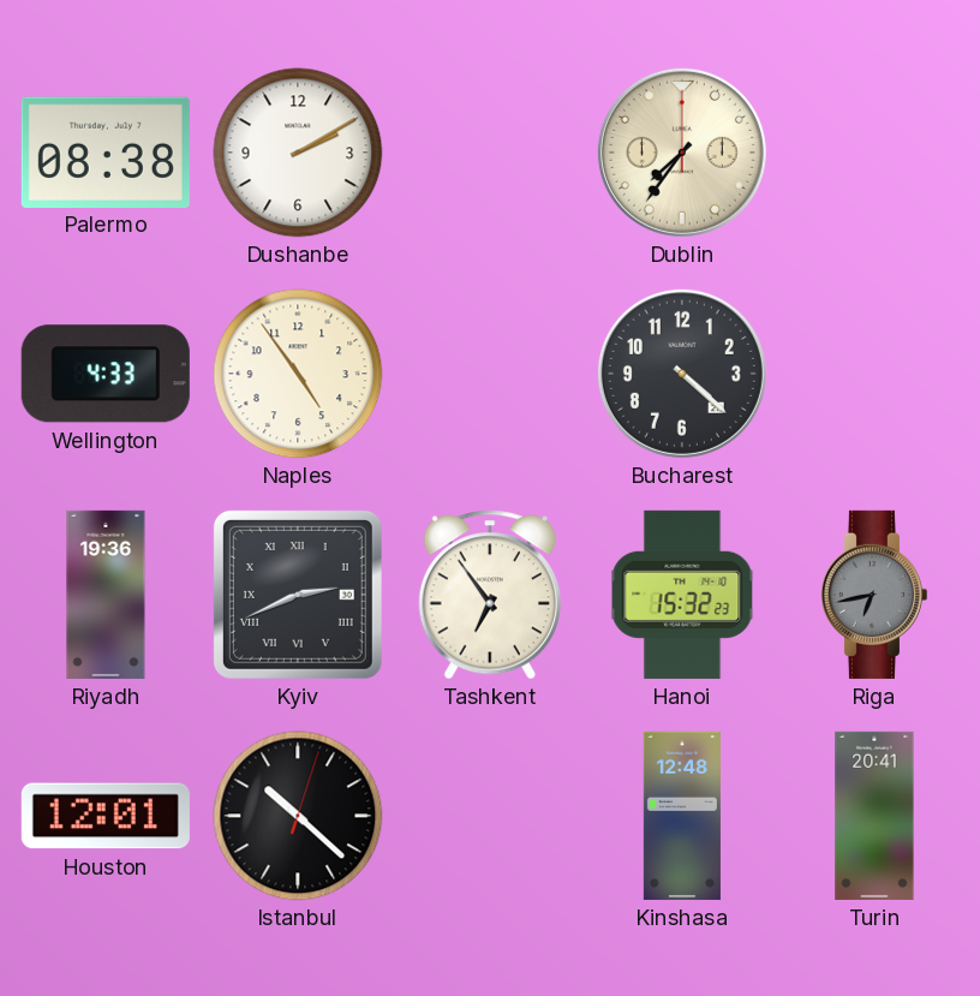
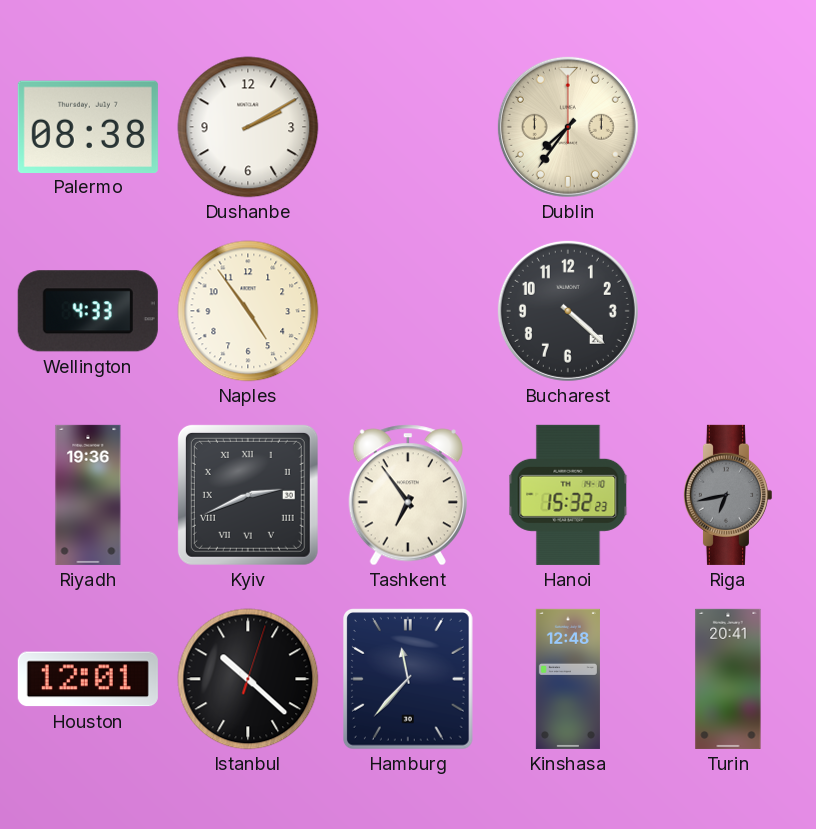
Hamburg: none -> 11:37 (409, 680)
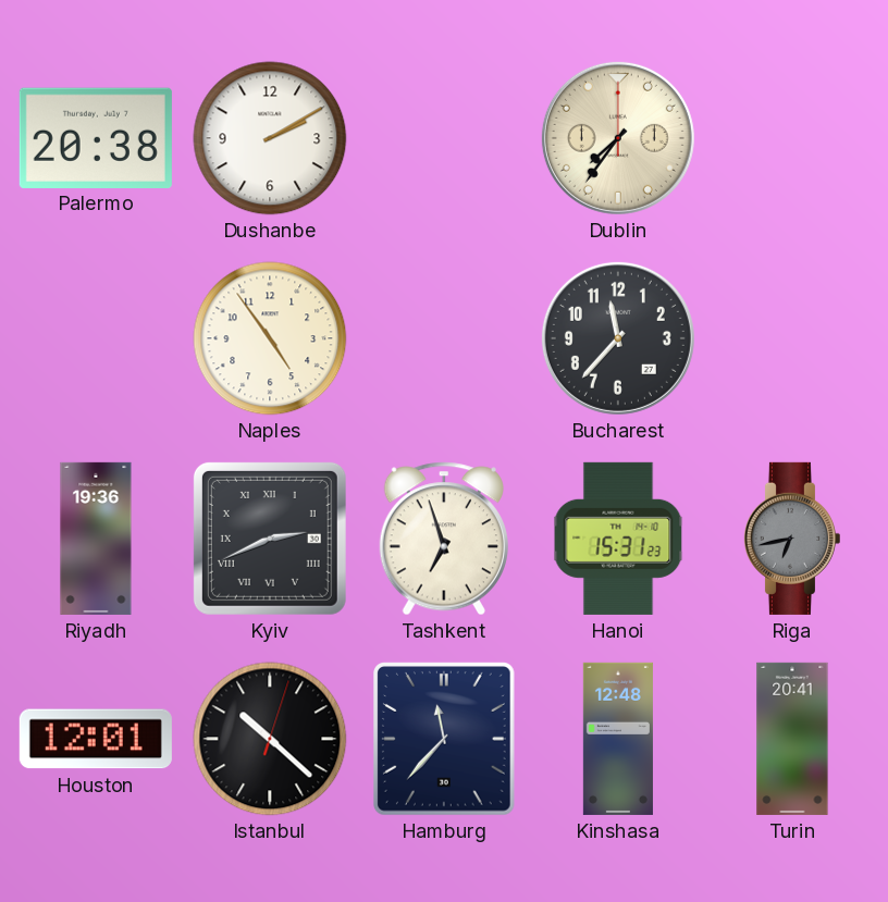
Palermo: 08:38 -> 20:38 (96, 137)
Wellington: 4:33 -> none (88, 311)
Bucharest: 4:22 -> 11:37 (618, 338)
Tashkent: 6:54 -> 6:57 (444, 539)
Hanoi: 15:32 -> 15:31 (618, 539)
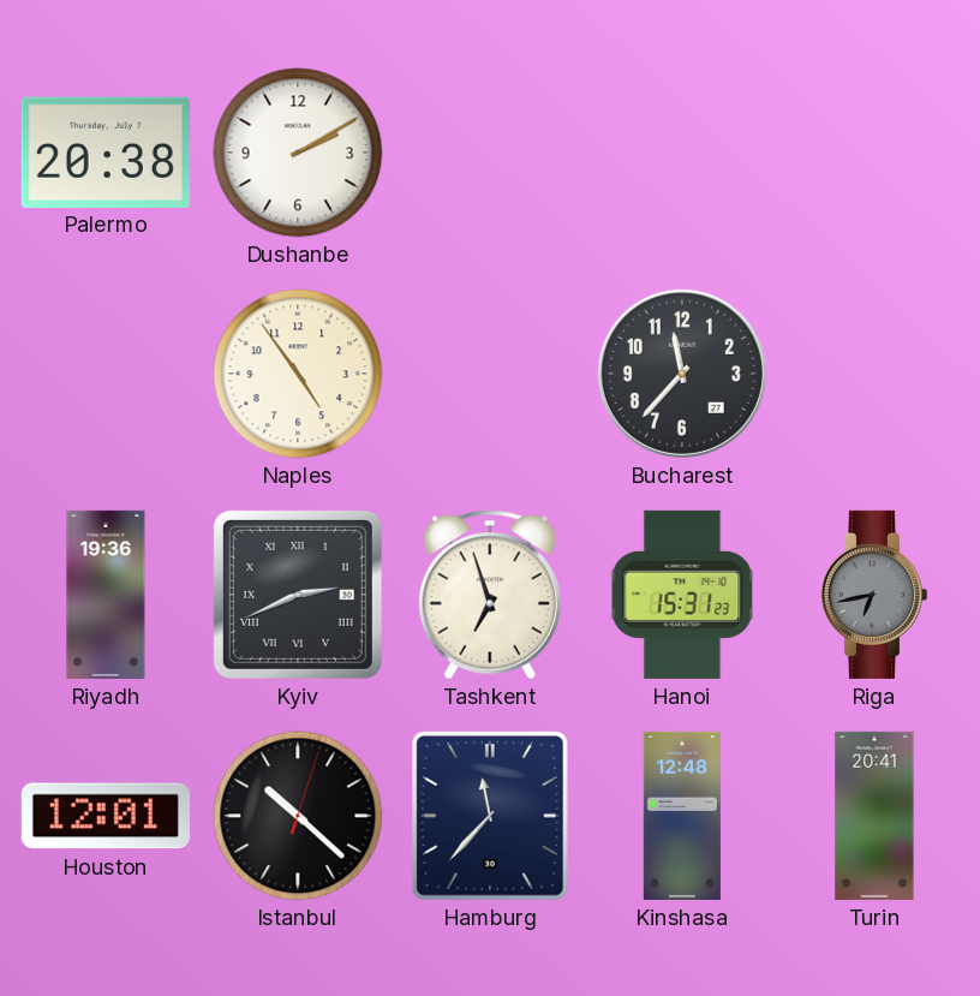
Dublin: 7:36 -> none (618, 138)
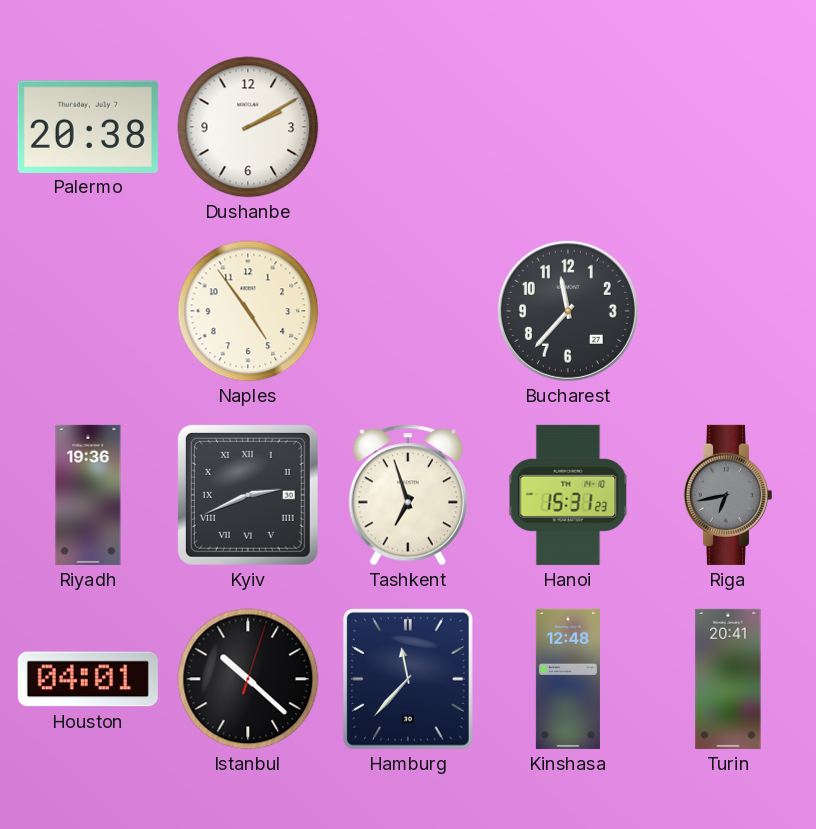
Houston: 12:01 -> 04:01 (88, 679)
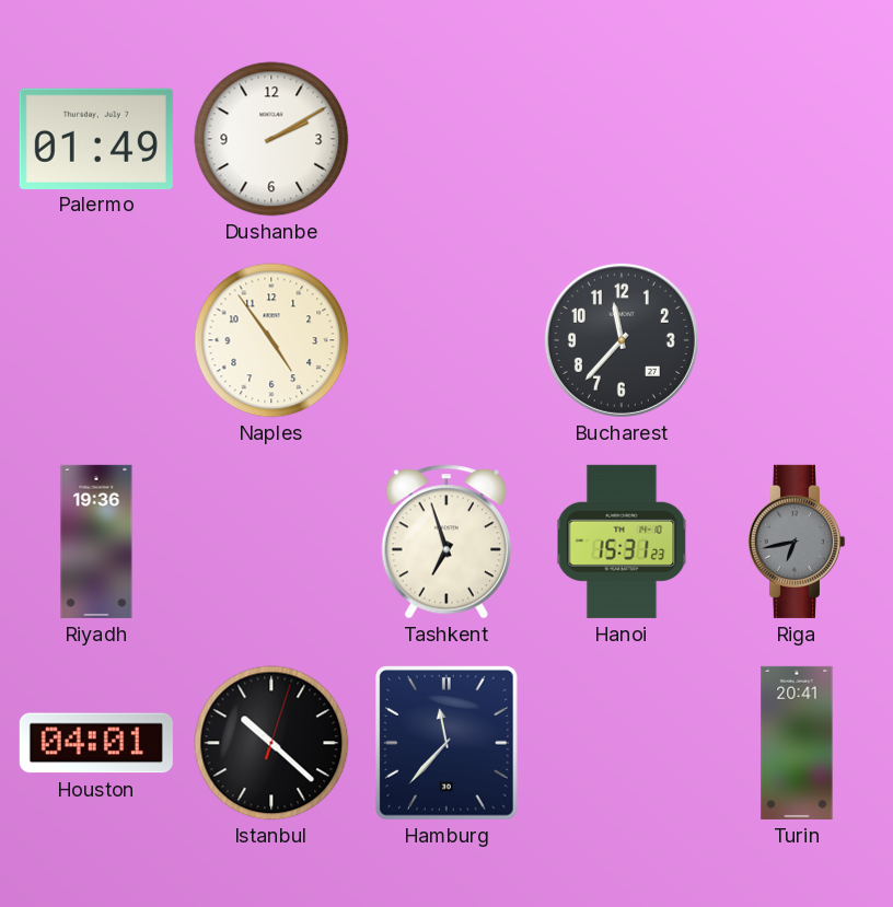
Palermo: 20:38 -> 01:49 (96, 138)
Kyiv: 2:41 -> none (248, 495)
Kinshasa: 12:48 -> none (568, 679)
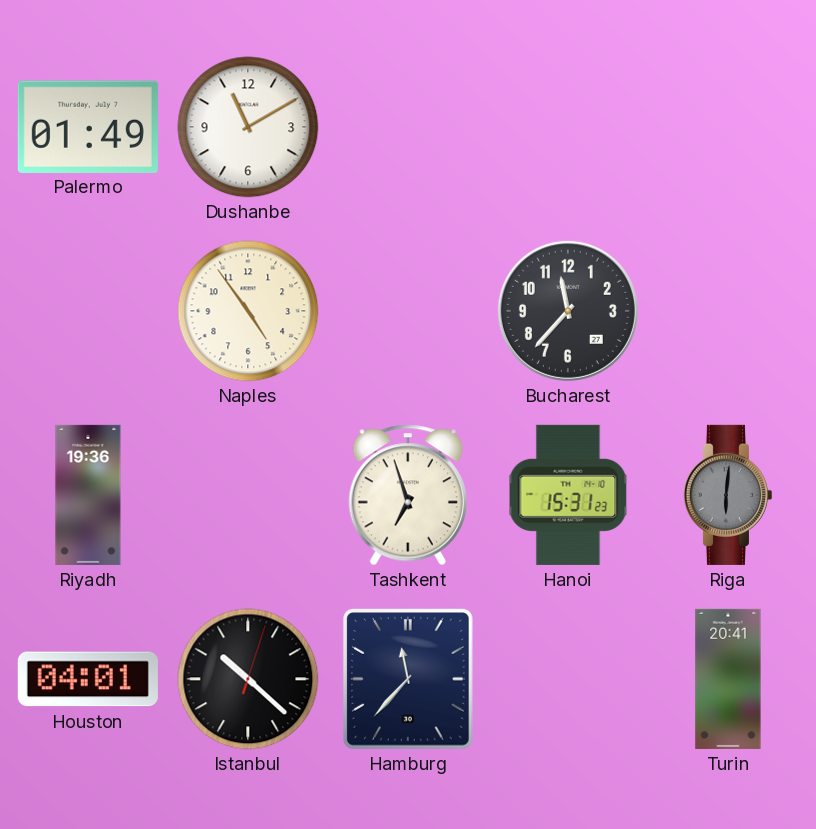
Dushanbe: 2:10 -> 11:10 (248, 127)
Riga: 6:43 -> 6:01 (727, 495)
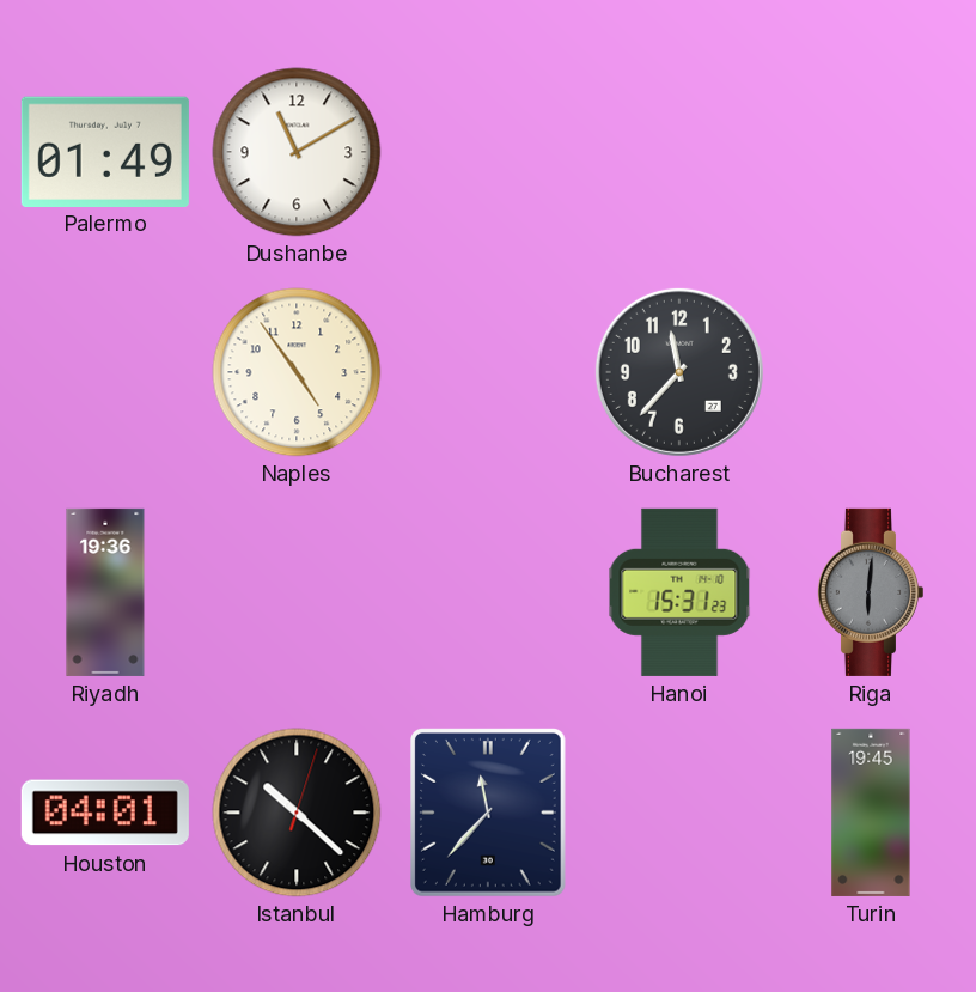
Tashkent: 6:57 -> none (408, 495)
Turin: 20:41 -> 19:45 (871, 813)
